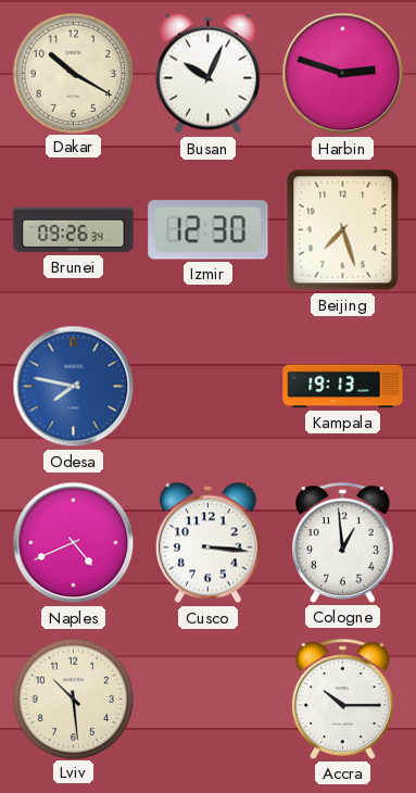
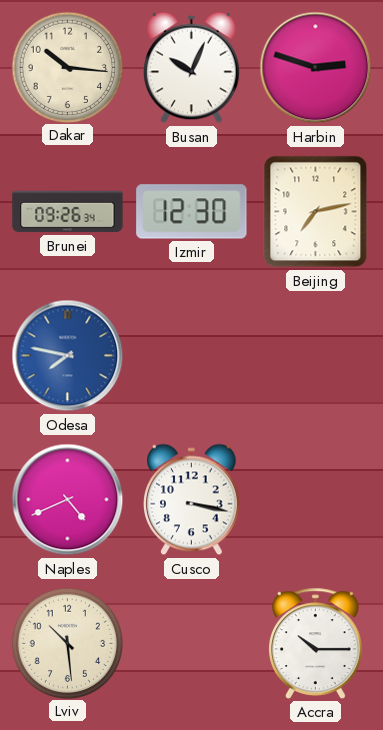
Dakar: 10:20 -> 10:16 (67, 67)
Beijing: 7:27 -> 7:13 (316, 212)
Kampala: 19:13 -> none (343, 387)
Cusco: 3:16 -> 3:17 (192, 500)
Cologne: 12:59 -> none (343, 542)
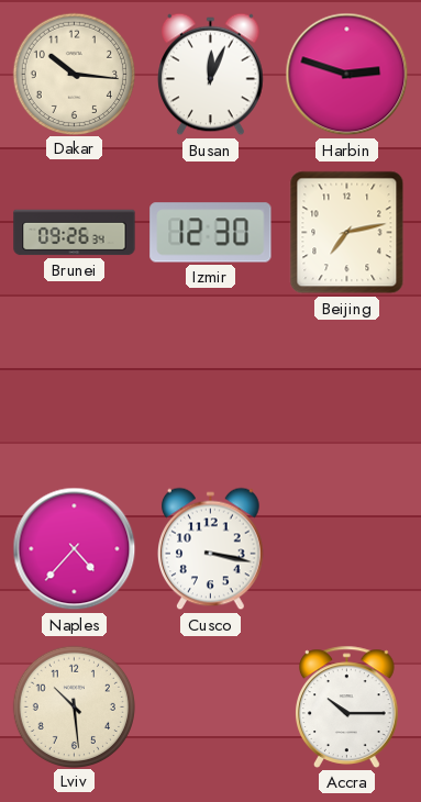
Busan: 10:04 -> 12:04 (211, 75)
Odesa: 7:47 -> none (68, 356)
Naples: 4:41 -> 4:37 (75, 549)
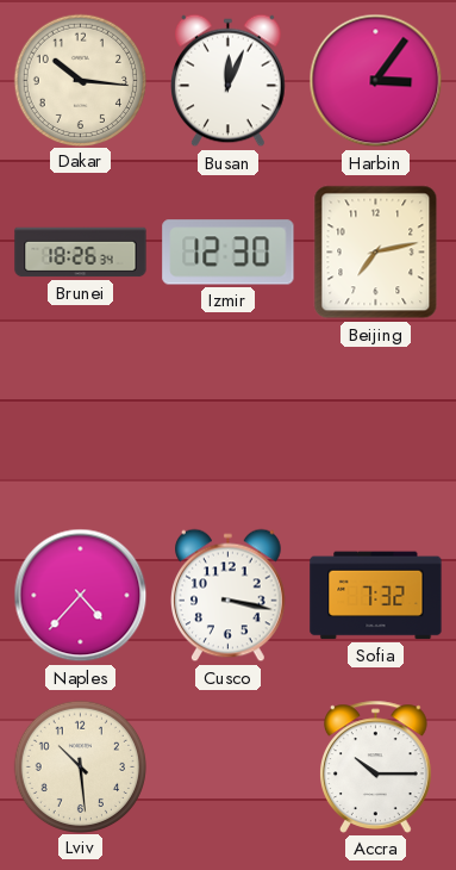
Harbin: 2:48 -> 3:06 (376, 81)
Brunei: 09:26 -> 18:26 (81, 253)
Sofia: none -> 7:32 (376, 596)
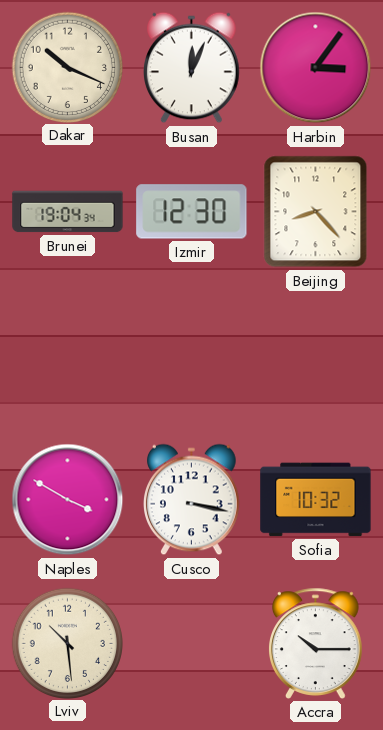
Dakar: 10:16 -> 10:19 (67, 67)
Brunei: 18:26 -> 19:04 (68, 212)
Beijing: 7:13 -> 8:23 (316, 212)
Naples: 4:37 -> 3:50 (68, 500)
Sofia: 7:32 -> 10:32 (316, 500)
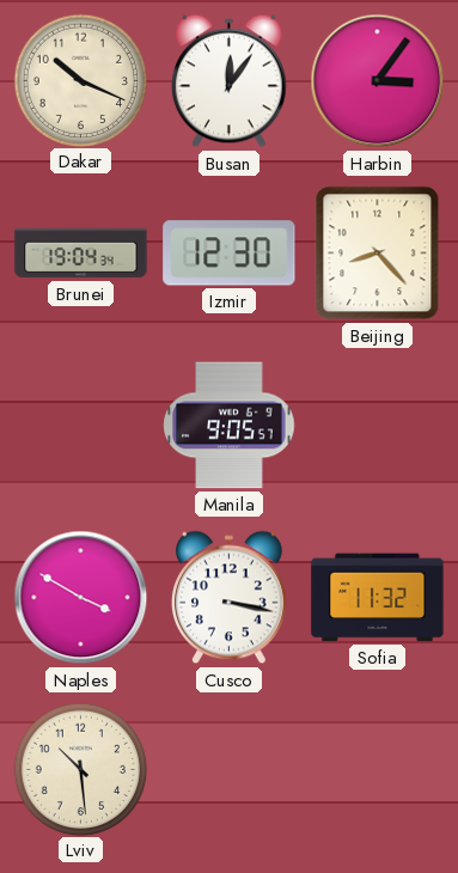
Busan: 12:04 -> 12:06 (230, 81)
Manila: none -> 9:05 (230, 426)
Sofia: 10:32 -> 11:32 (378, 598)
Accra: 10:15 -> none (316, 643)
